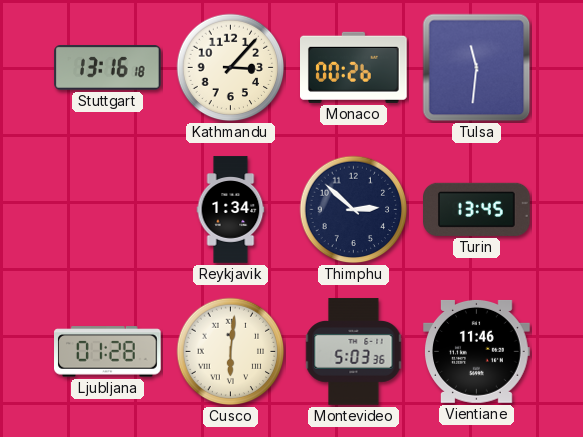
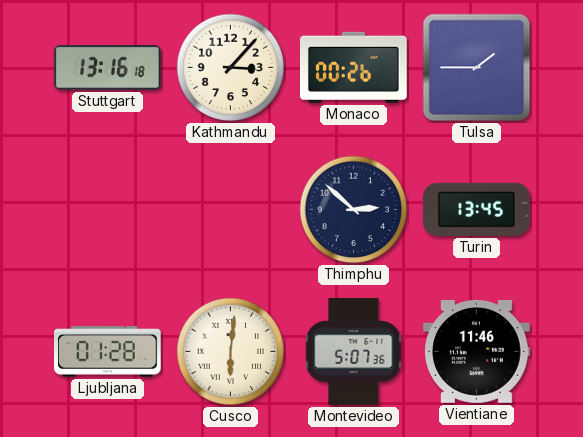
Tulsa: 11:31 -> 1:45 (477, 68)
Reykjavik: 1:34 -> none (231, 210)
Montevideo: 5:03 -> 5:07 (354, 352)
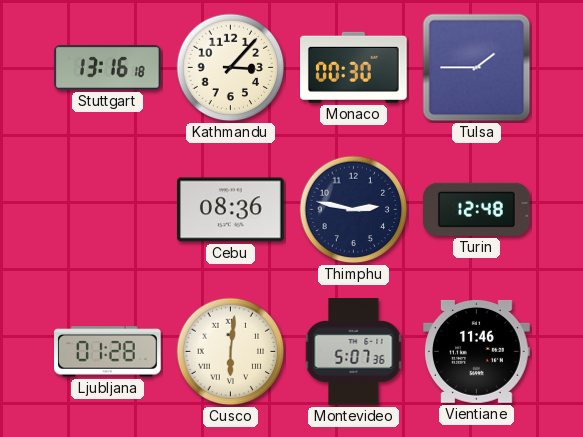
Monaco: 00:26 -> 00:30 (354, 67)
Cebu: none -> 08:36 (231, 210)
Thimphu: 2:52 -> 2:47 (354, 210)
Turin: 13:45 -> 12:48 (477, 209)
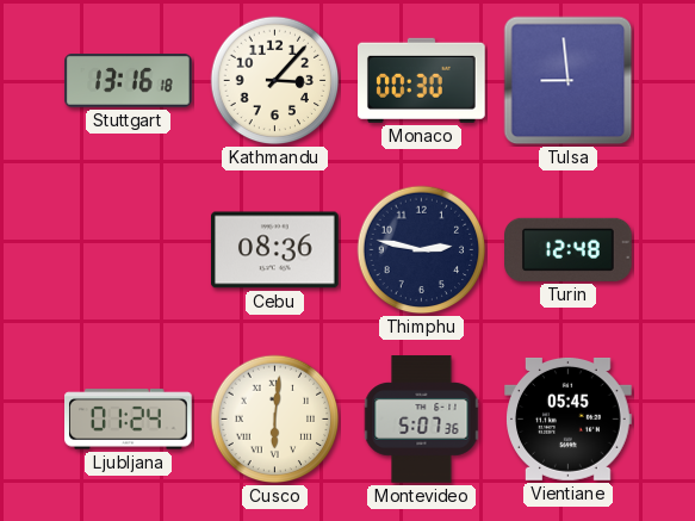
Tulsa: 1:45 -> 8:59 (569, 81)
Ljubljana: 01:28 -> 01:24 (129, 420)
Vientiane: 11:46 -> 05:45 (569, 418)
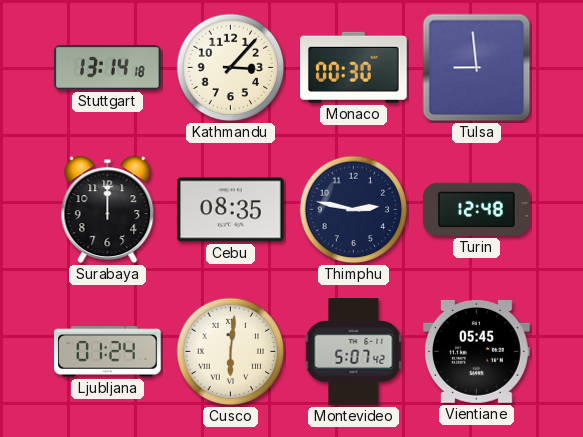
Stuttgart: 13:16 -> 13:14 (108, 68)
Surabaya: none -> 12:00 (108, 210)
Cebu: 08:36 -> 08:35 (231, 210)
Montevideo: 5:07:36 -> 5:07:42 (354, 352)
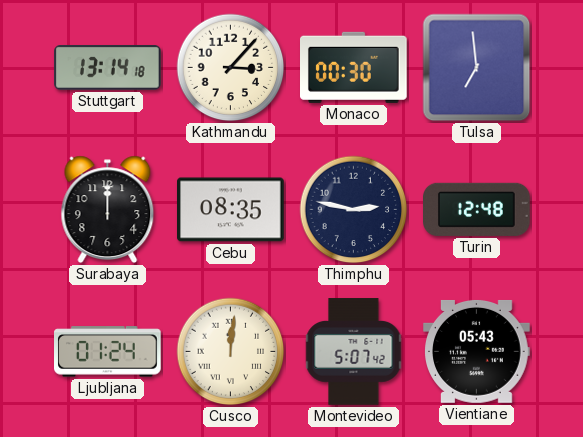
Tulsa: 8:59 -> 6:59 (477, 68)
Cusco: 6:01 -> 12:01 (231, 352)
Vientiane: 05:45 -> 05:43 (477, 351)
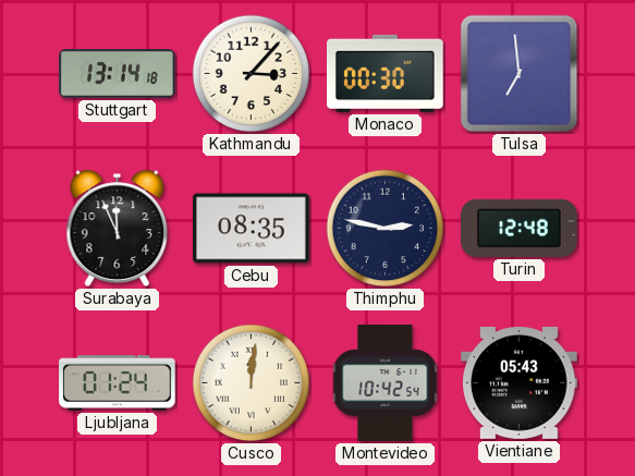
Surabaya: 12:00 -> 11:56 (118, 229)
Montevideo: 5:07 -> 10:42 (386, 383)
